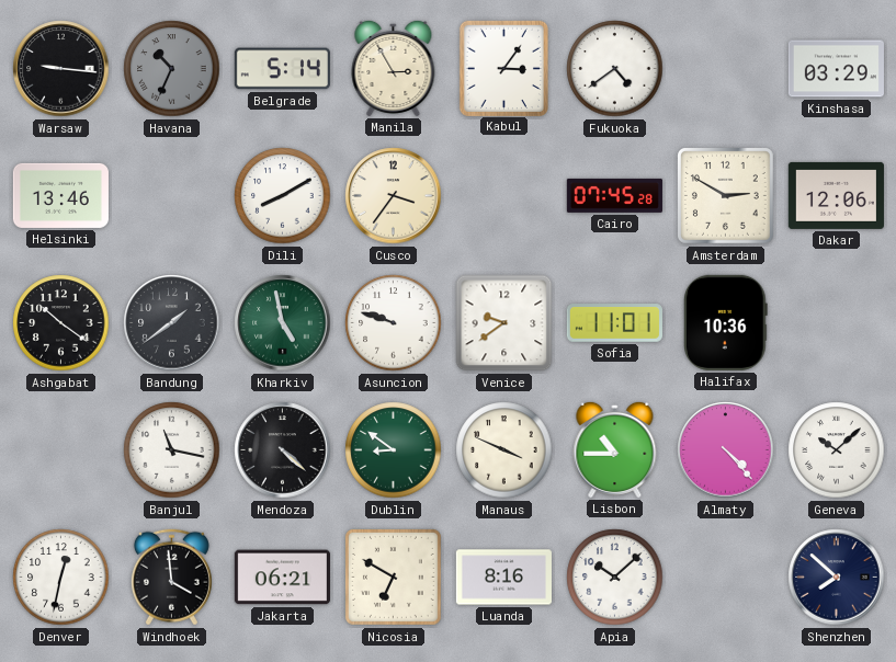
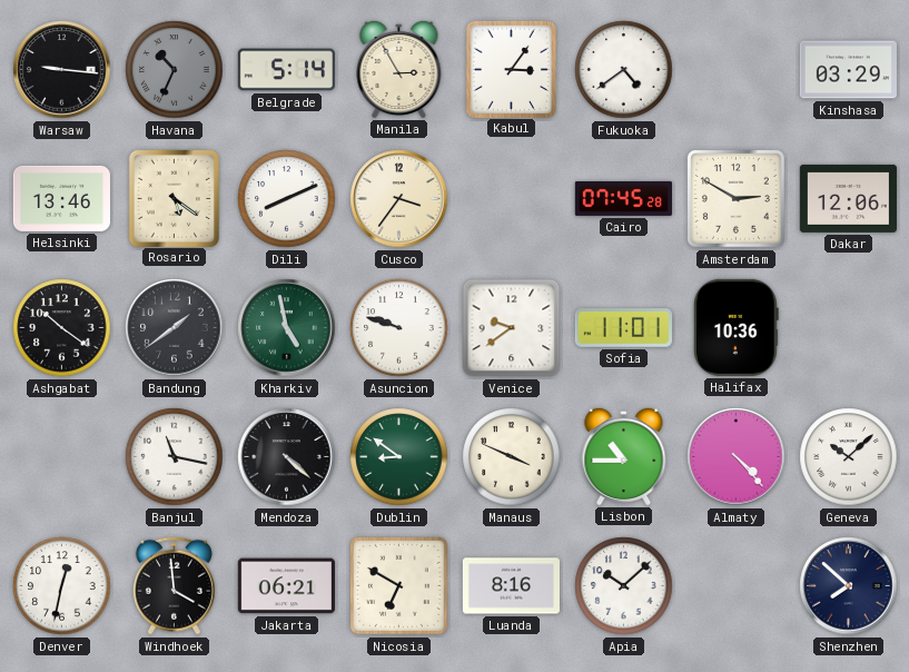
Rosario: none -> 5:21 (174, 198)
Dili: 8:10 -> 8:11 (287, 199)
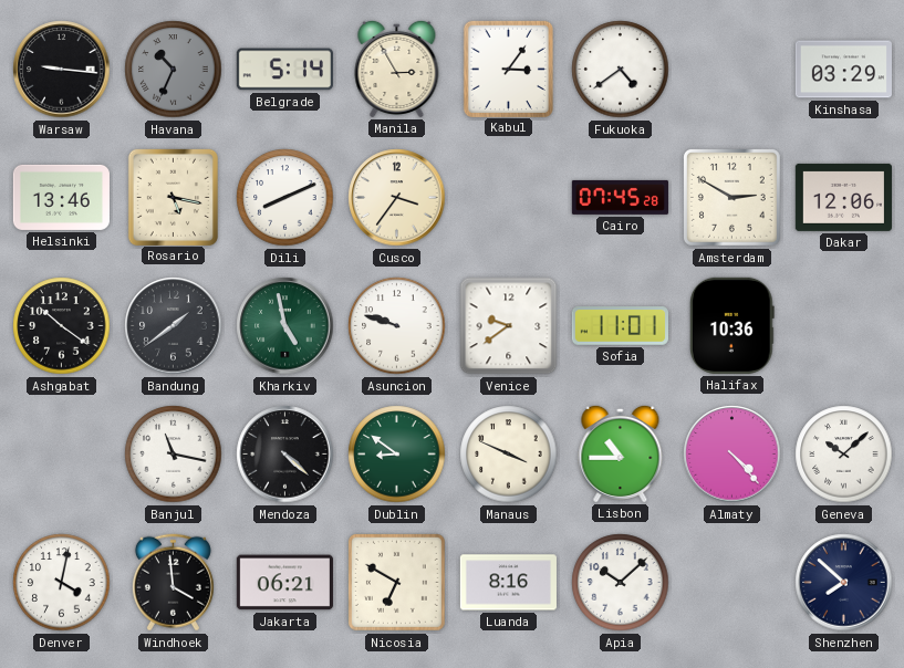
Rosario: 5:21 -> 5:17 (173, 197)
Denver: 12:32 -> 4:02 (62, 583)
